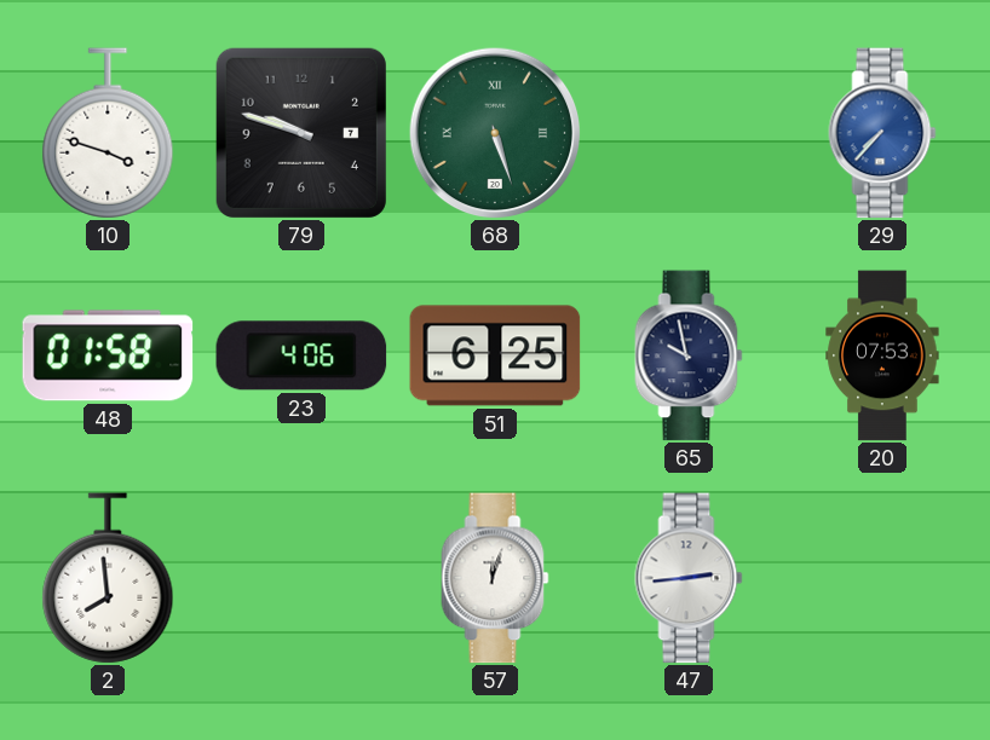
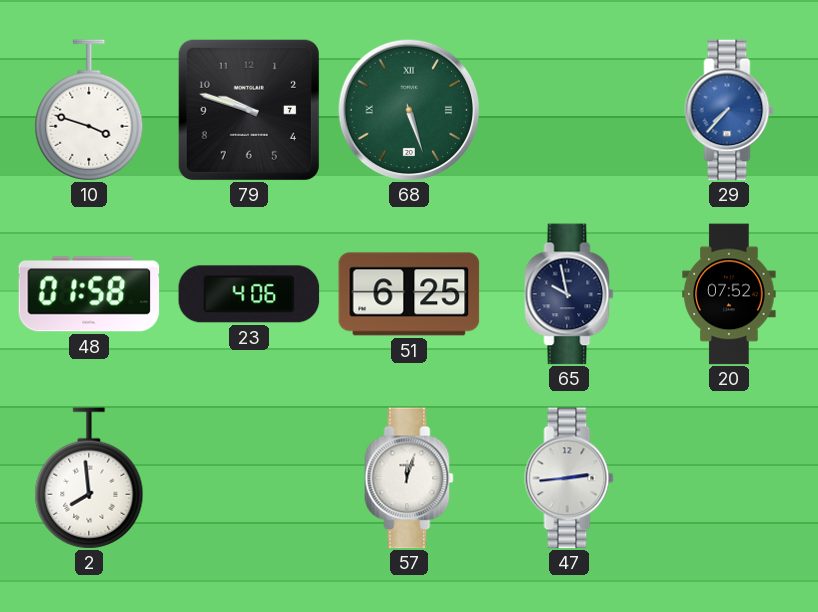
20: 07:53 -> 07:52 (729, 294)
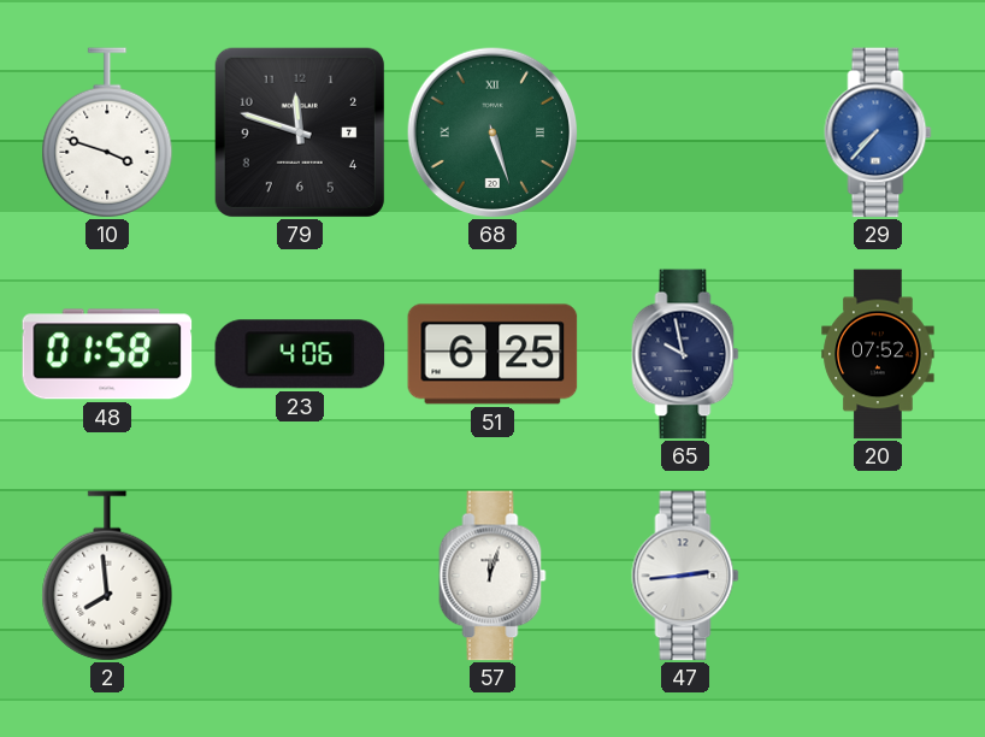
79: 9:48 -> 11:48 (300, 132)
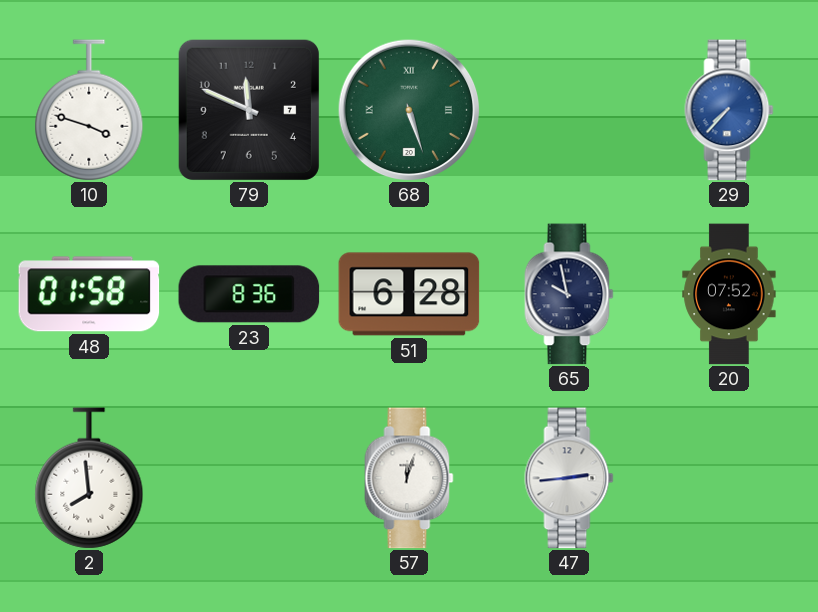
79: 11:48 -> 11:49 (249, 110)
23: 4:06 -> 8:36 (249, 294)
51: 6:25 -> 6:28 (409, 294)
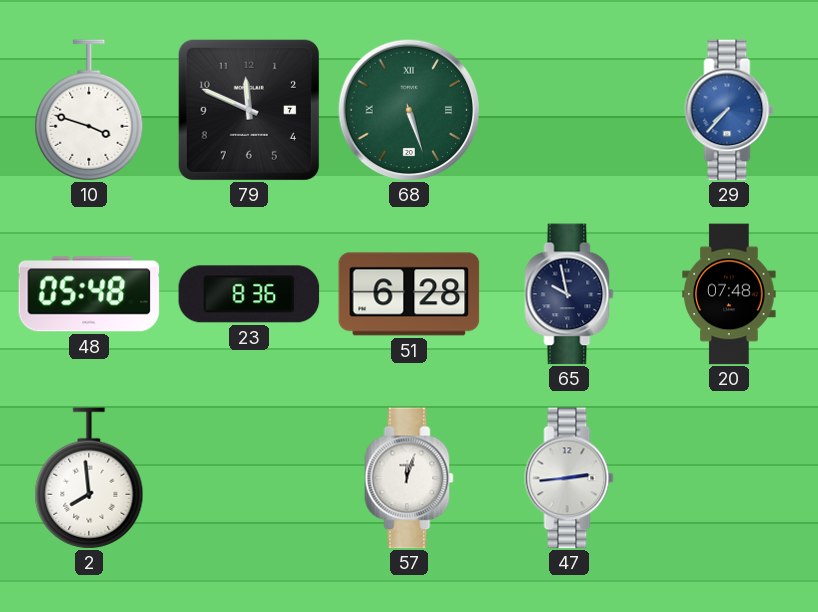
48: 01:58 -> 05:48 (89, 294)
20: 07:52 -> 07:48 (729, 294)
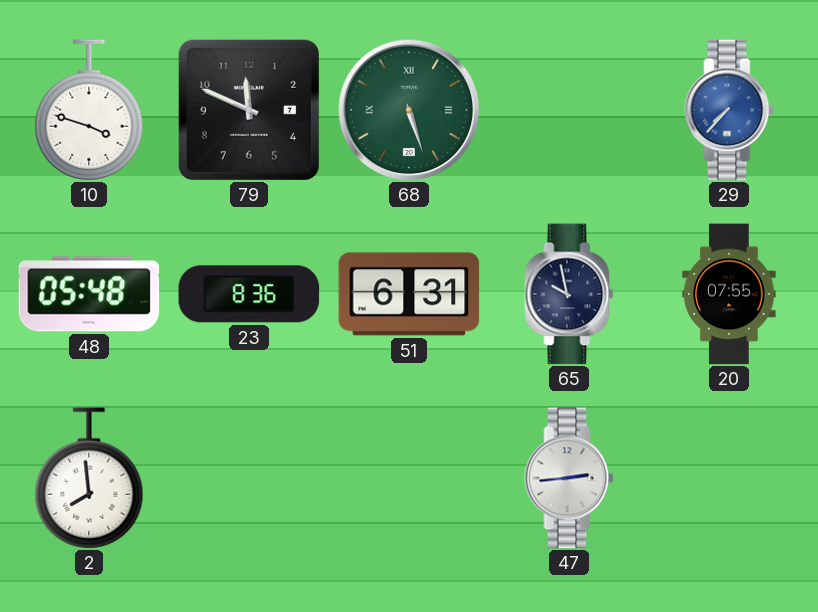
51: 6:28 -> 6:31 (409, 294)
20: 07:48 -> 07:55 (729, 294)
57: 12:03 -> none (409, 478)
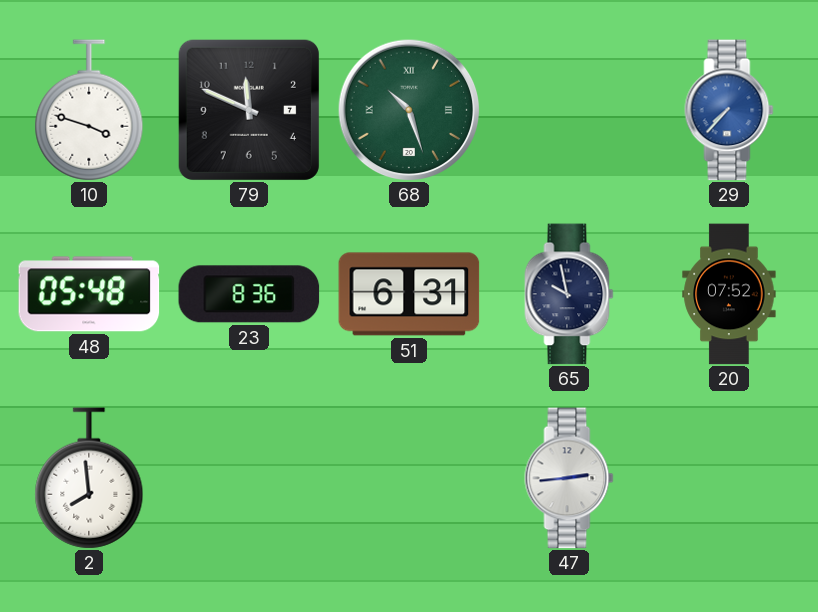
68: 5:27 -> 10:27 (409, 110)
20: 07:55 -> 07:52 (729, 294)
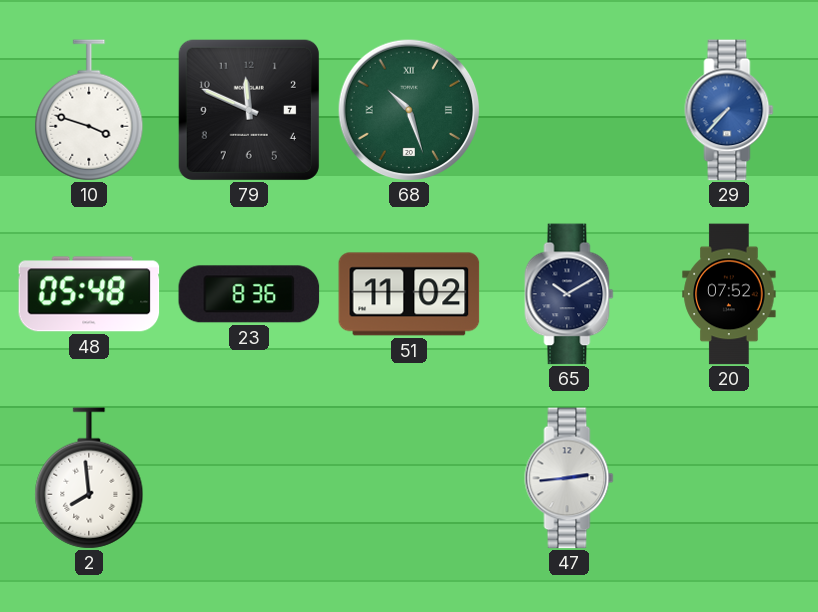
51: 6:31 -> 11:02 (409, 294)
65: 9:58 -> 10:10 (569, 294)
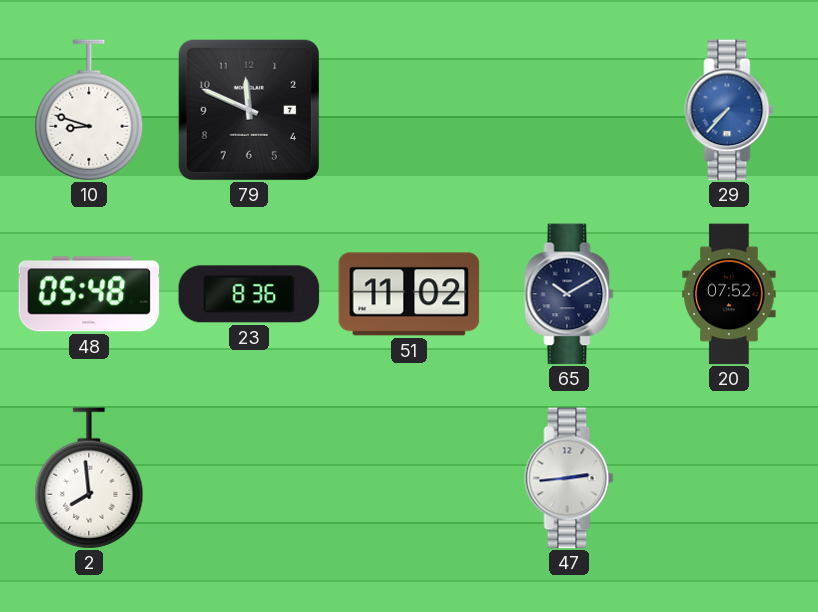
10: 3:48 -> 8:48 (89, 110)
68: 10:27 -> none (409, 110)
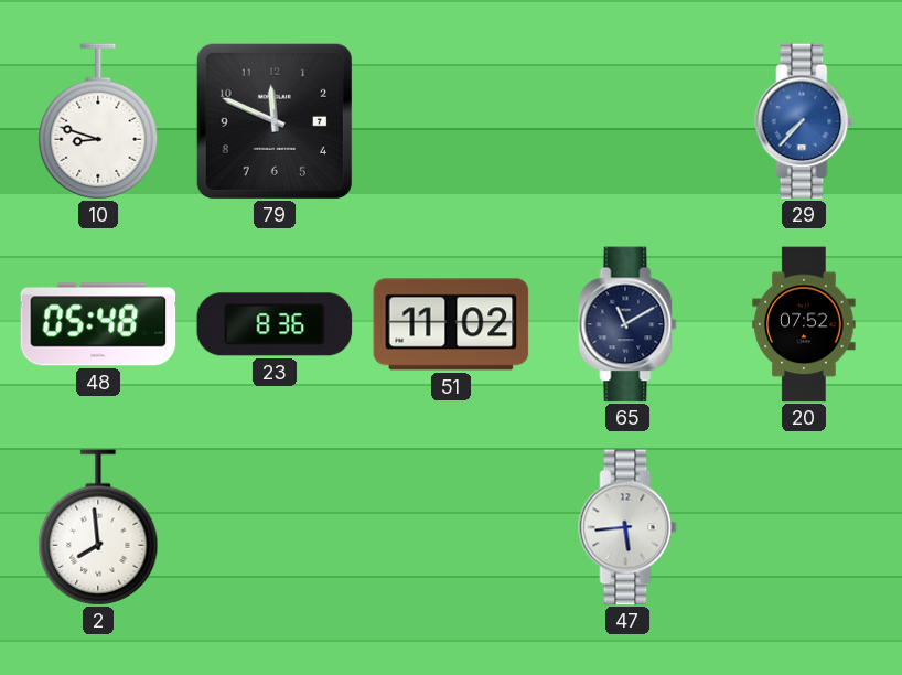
65: 10:10 -> 11:10 (627, 324)
47: 2:44 -> 5:44 (627, 527)
